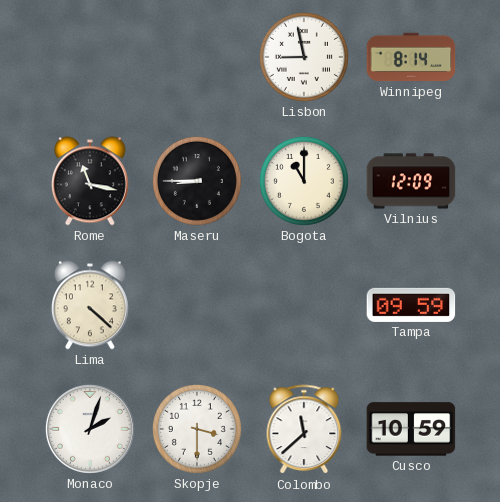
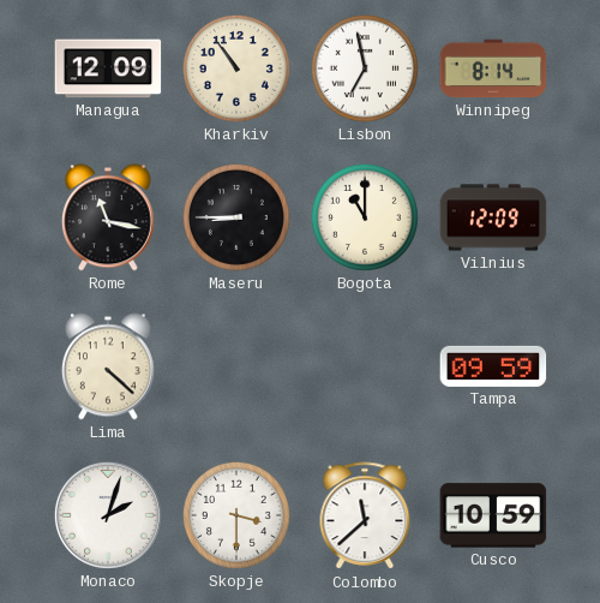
Managua: none -> 12:09 (108, 68)
Kharkiv: none -> 10:54 (236, 68)
Lisbon: 8:58 -> 6:58 (365, 68)
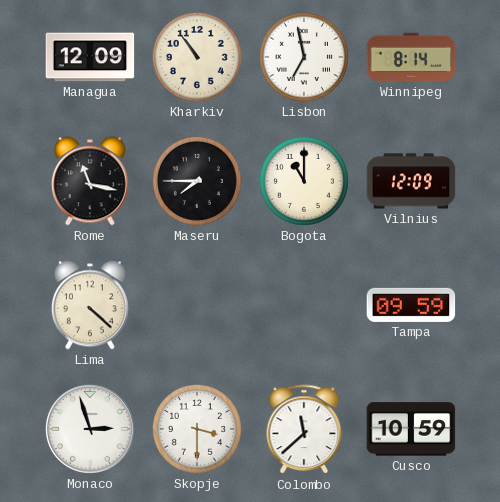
Maseru: 8:45 -> 7:45 (197, 181)
Monaco: 2:03 -> 2:57 (90, 429)
